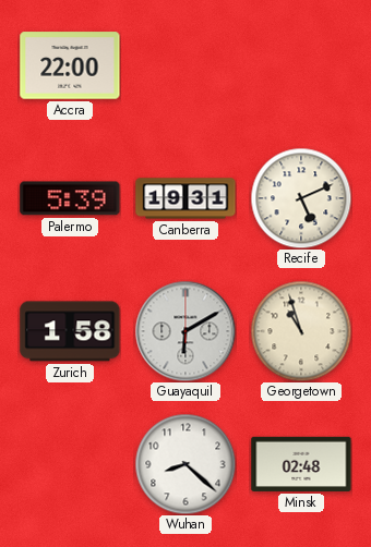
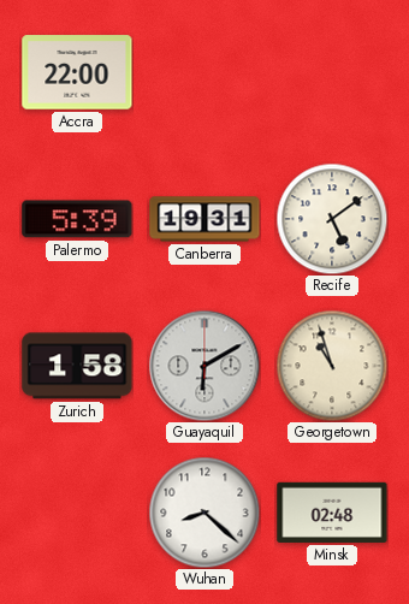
Recife: 5:11 -> 5:09 (332, 219)
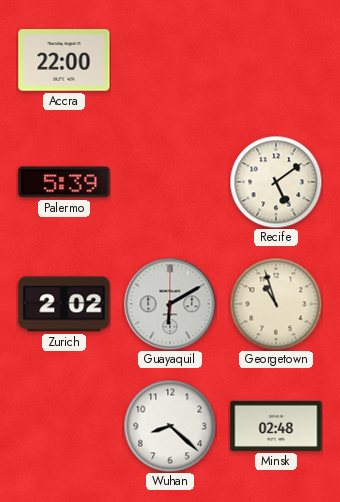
Canberra: 19:31 -> none (204, 219)
Zurich: 1:58 -> 2:02 (64, 304)
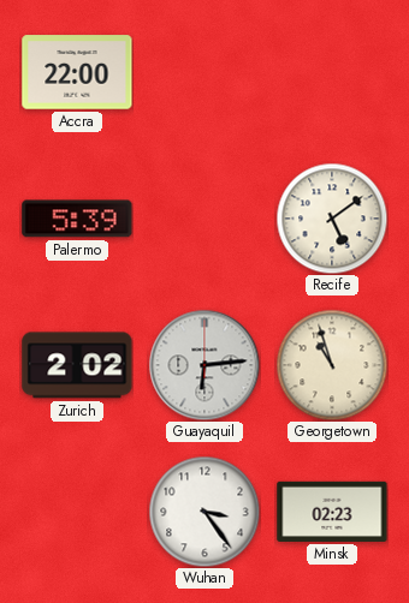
Guayaquil: 6:10 -> 6:14 (204, 365)
Wuhan: 8:22 -> 3:24 (204, 512)
Minsk: 02:48 -> 02:23 (332, 512)
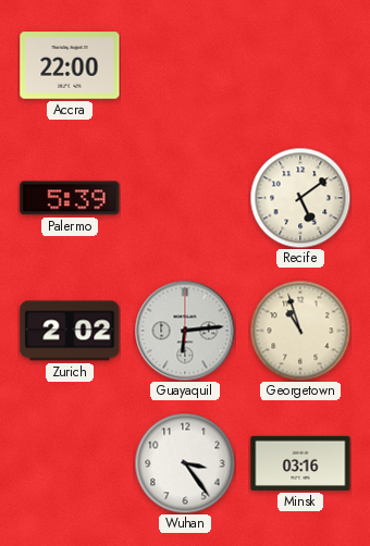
Minsk: 02:23 -> 03:16 (300, 463)
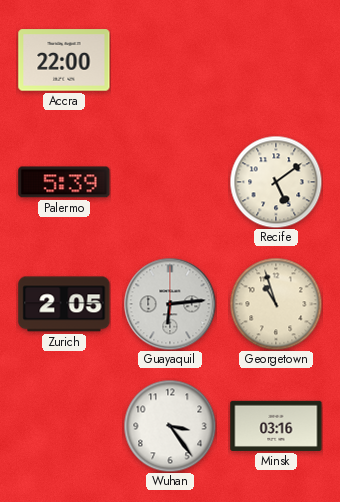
Zurich: 2:02 -> 2:05 (64, 304)
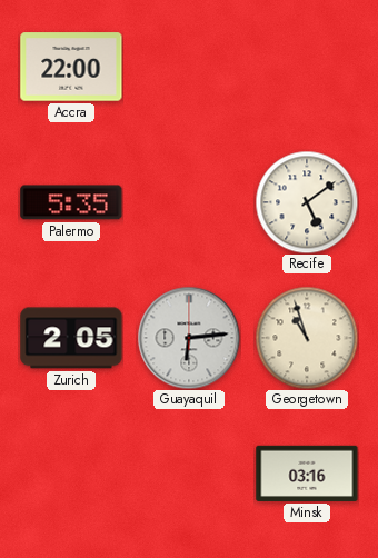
Palermo: 5:39 -> 5:35 (71, 202)
Wuhan: 3:24 -> none (170, 426)
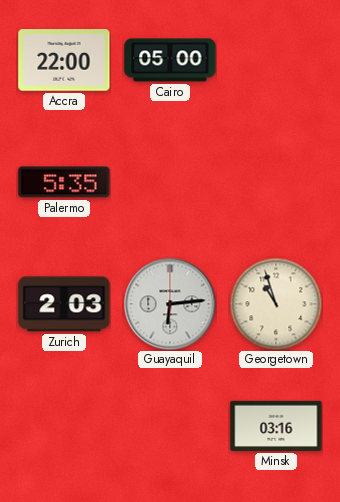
Cairo: none -> 05:00 (170, 60)
Recife: 5:09 -> none (307, 202)
Zurich: 2:05 -> 2:03 (64, 304)
